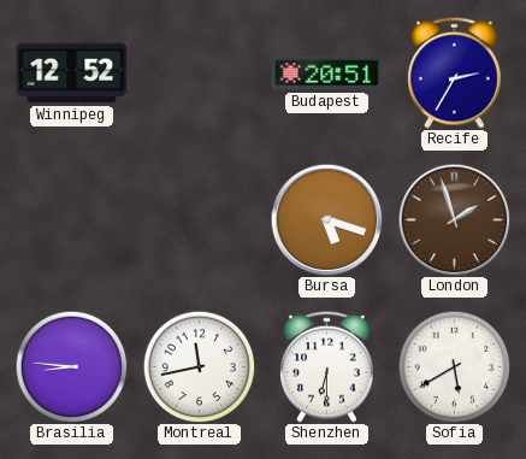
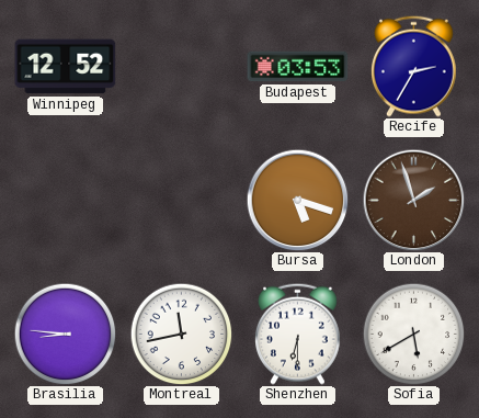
Budapest: 20:51 -> 03:53 (298, 67)
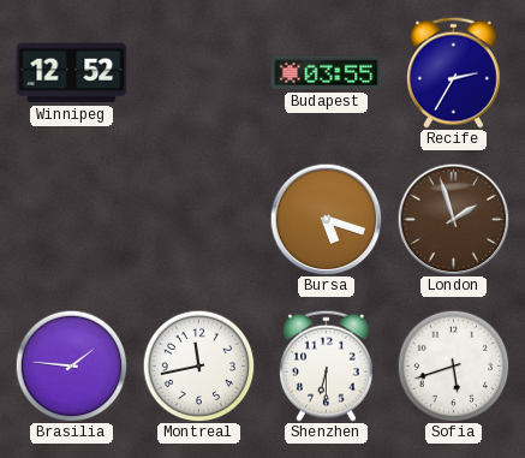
Budapest: 03:53 -> 03:55 (327, 73)
Brasilia: 8:46 -> 1:46 (71, 365)
Sofia: 5:40 -> 5:42 (453, 365)
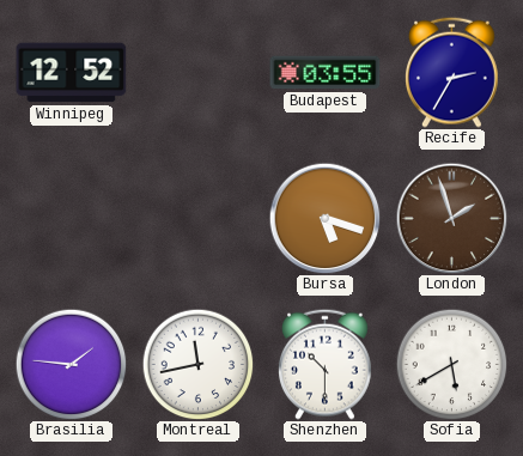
Shenzhen: 6:30 -> 10:30 (326, 364)
Sofia: 5:42 -> 5:40 (451, 364)
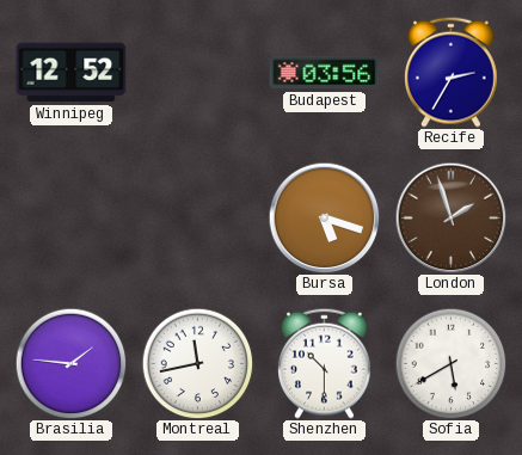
Budapest: 03:55 -> 03:56 (325, 73)
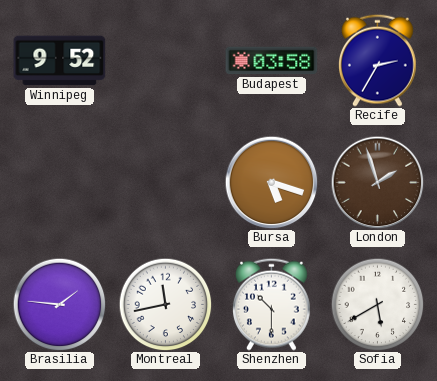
Winnipeg: 12:52 -> 9:52 (60, 61)
Budapest: 03:56 -> 03:58 (272, 61)
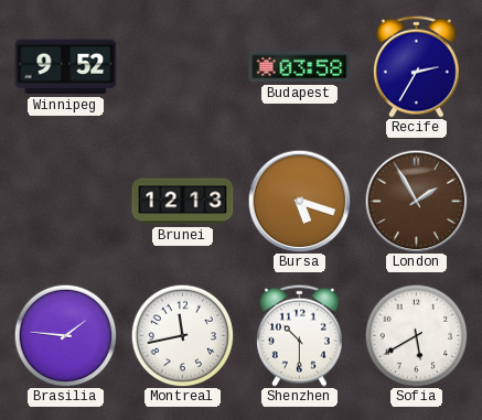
Brunei: none -> 12:13 (183, 202)
London: 1:57 -> 1:55 (416, 201)
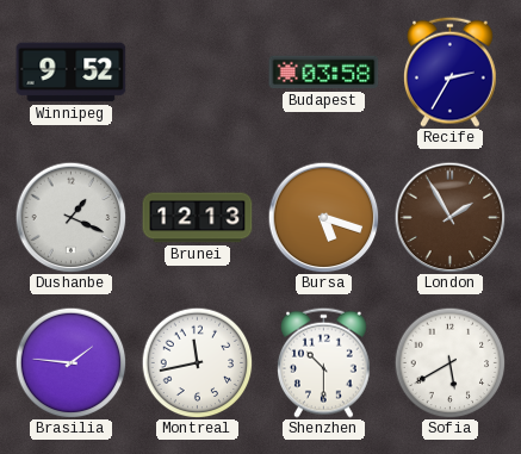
Dushanbe: none -> 1:19 (70, 217)
